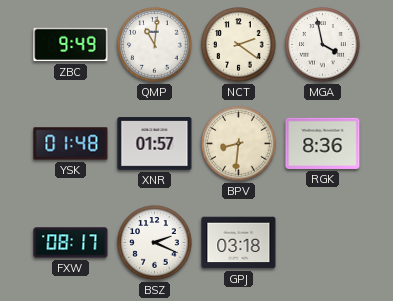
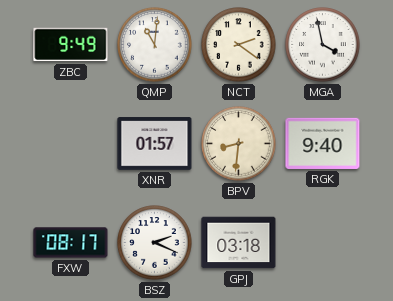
YSK: 01:48 -> none (71, 144)
RGK: 8:36 -> 9:40 (323, 143)
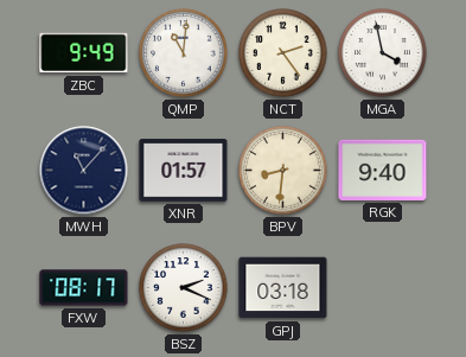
NCT: 2:21 -> 2:24 (283, 53)
MWH: none -> 11:07 (84, 171)
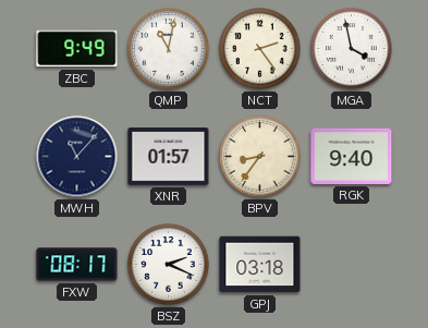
QMP: 11:01 -> 11:02 (169, 49)
BPV: 8:31 -> 8:36 (260, 157)
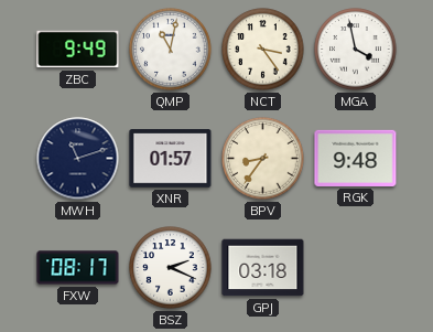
NCT: 2:24 -> 3:24 (263, 50)
MWH: 11:07 -> 11:12 (78, 159)
RGK: 9:40 -> 9:48 (356, 158)
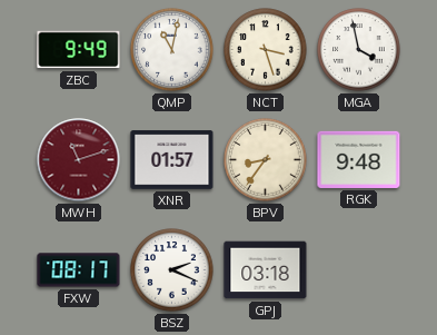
NCT: 3:24 -> 3:27 (266, 50)
MWH dial: navy -> burgundy (79, 160)
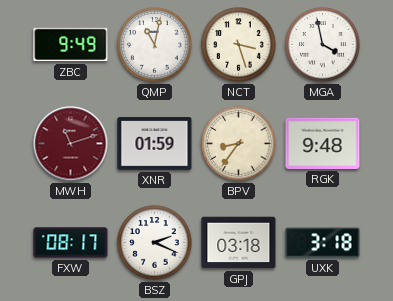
XNR: 01:57 -> 01:59 (155, 144)
UXK: none -> 3:18 (323, 243)
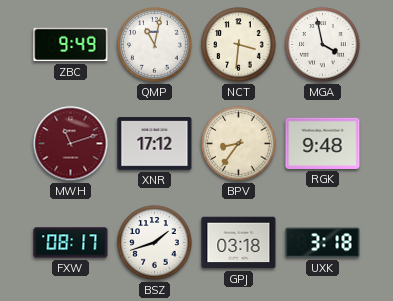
NCT: 3:27 -> 3:31 (239, 45)
XNR: 01:59 -> 17:12 (155, 144)
BSZ: 2:19 -> 1:42 (155, 243)
